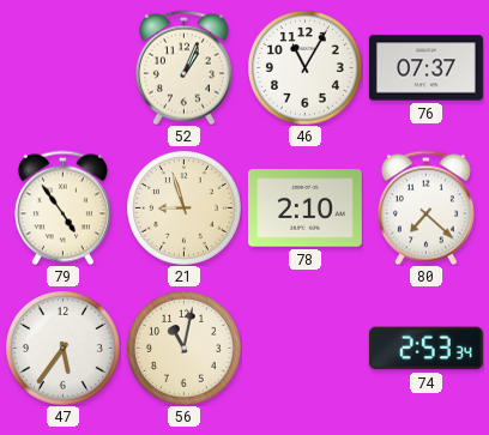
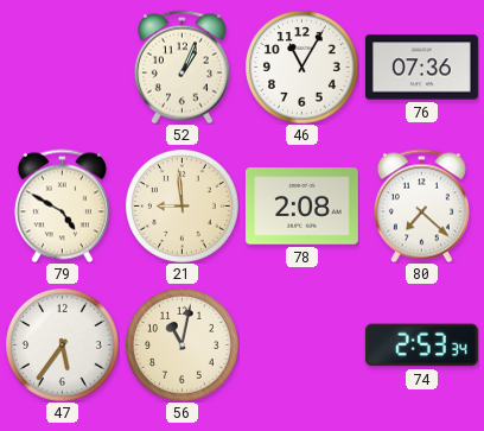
76: 07:37 -> 07:36 (421, 68)
79: 4:54 -> 4:50 (62, 205)
21: 8:57 -> 8:59 (183, 207)
78: 2:10 -> 2:08 (301, 207)
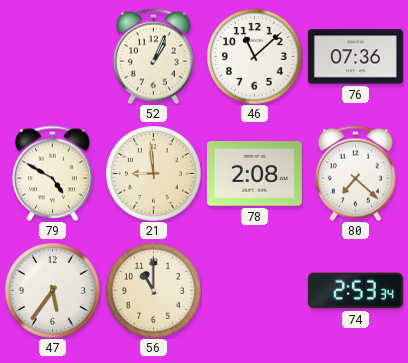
46: 11:05 -> 11:08 (255, 57)
56: 11:02 -> 11:00 (154, 291)
